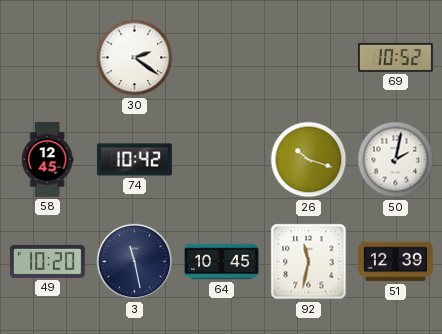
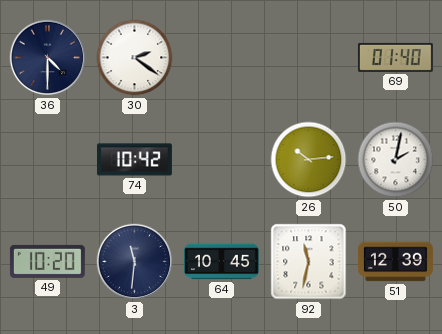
36: none -> 4:30 (48, 58)
69: 10:52 -> 01:40 (395, 57)
58: 12:45 -> none (47, 160)
26: 10:18 -> 10:14 (309, 160)
3: 11:28 -> 11:31 (135, 262)
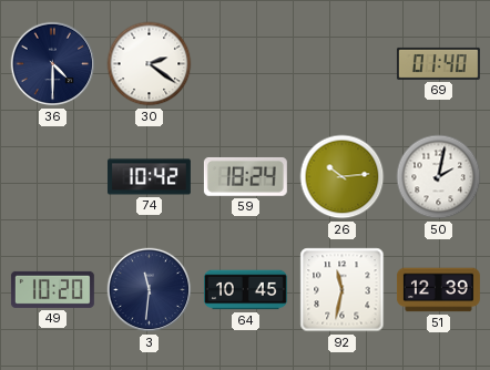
59: none -> 18:24 (245, 177)
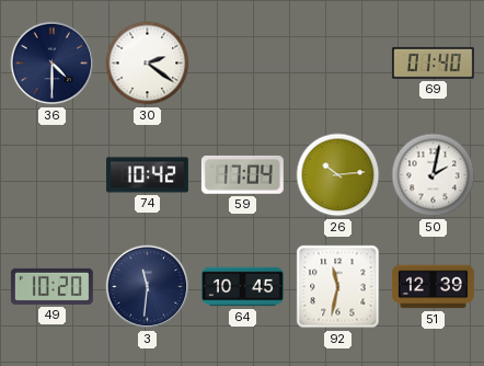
59: 18:24 -> 17:04 (242, 175)
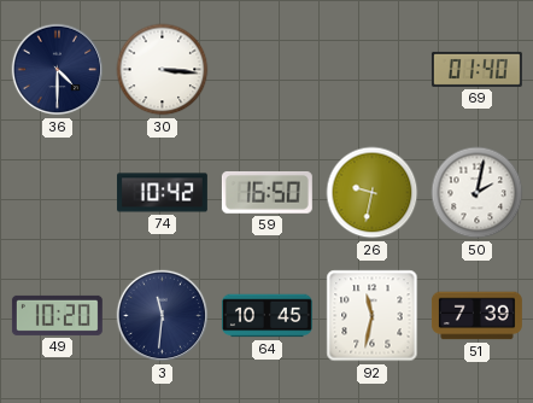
30: 2:21 -> 3:16 (163, 70)
59: 17:04 -> 16:50 (266, 193)
26: 10:14 -> 9:32 (373, 193)
51: 12:39 -> 7:39 (476, 316)
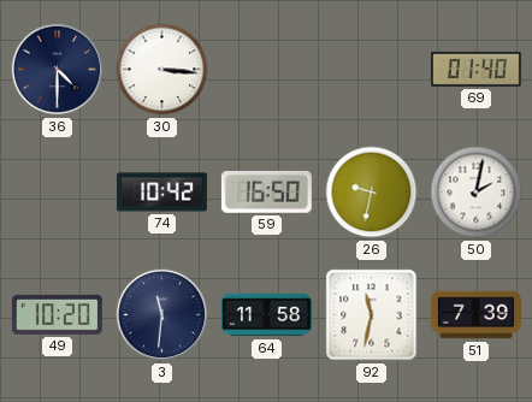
64: 10:45 -> 11:58 (266, 315)
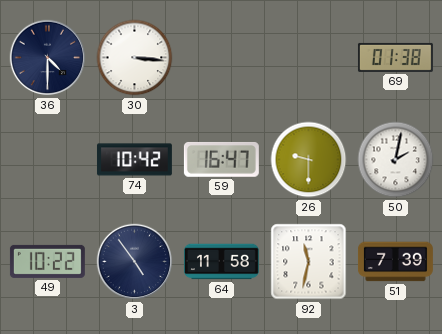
69: 01:40 -> 01:38 (395, 57)
59: 16:50 -> 16:47 (221, 160)
26: 9:32 -> 9:30 (309, 160)
49: 10:20 -> 10:22 (47, 261)
3: 11:31 -> 4:54 (135, 262)
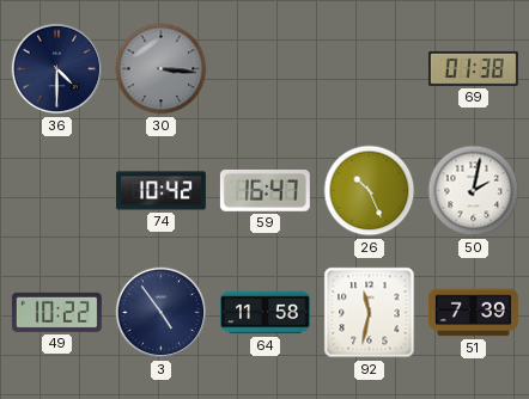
30 dial: white -> grey (162, 69)
26: 9:30 -> 10:26 (370, 191)
